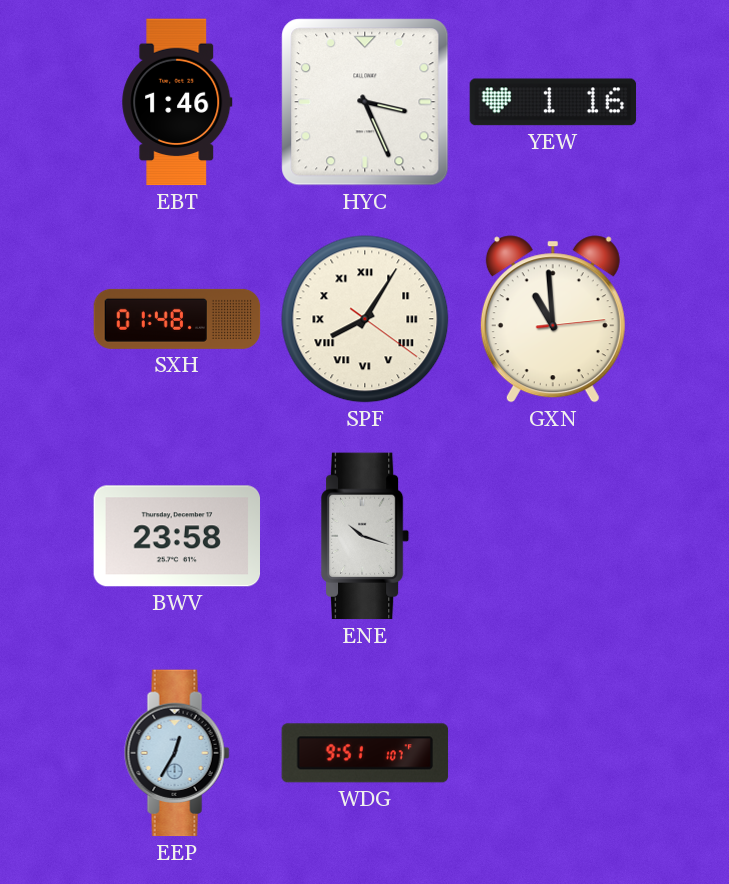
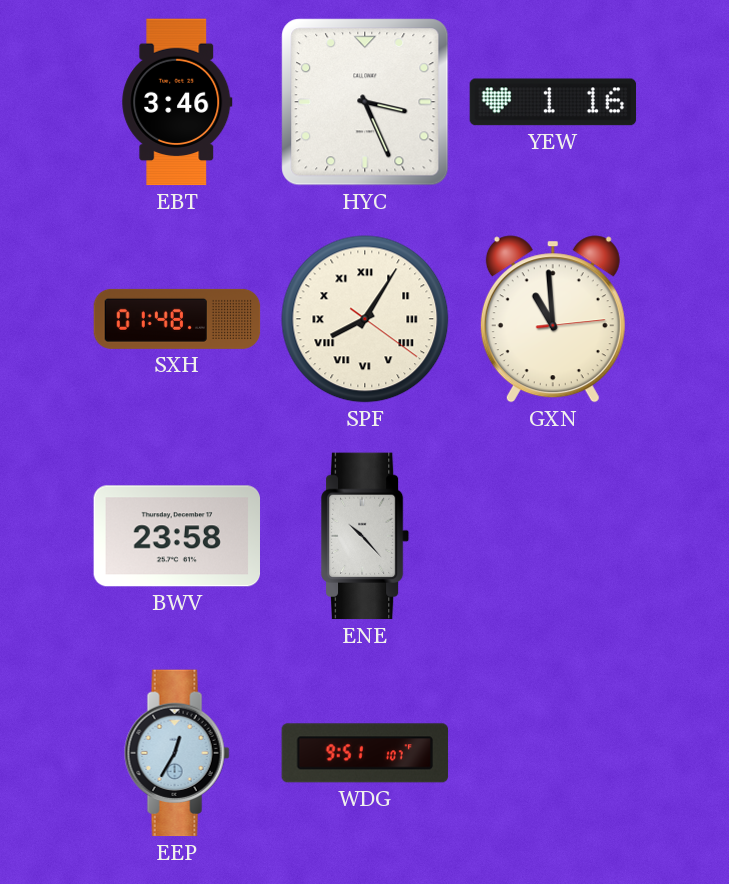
EBT: 1:46 -> 3:46 (177, 102)
ENE: 10:18 -> 10:23 (365, 536)
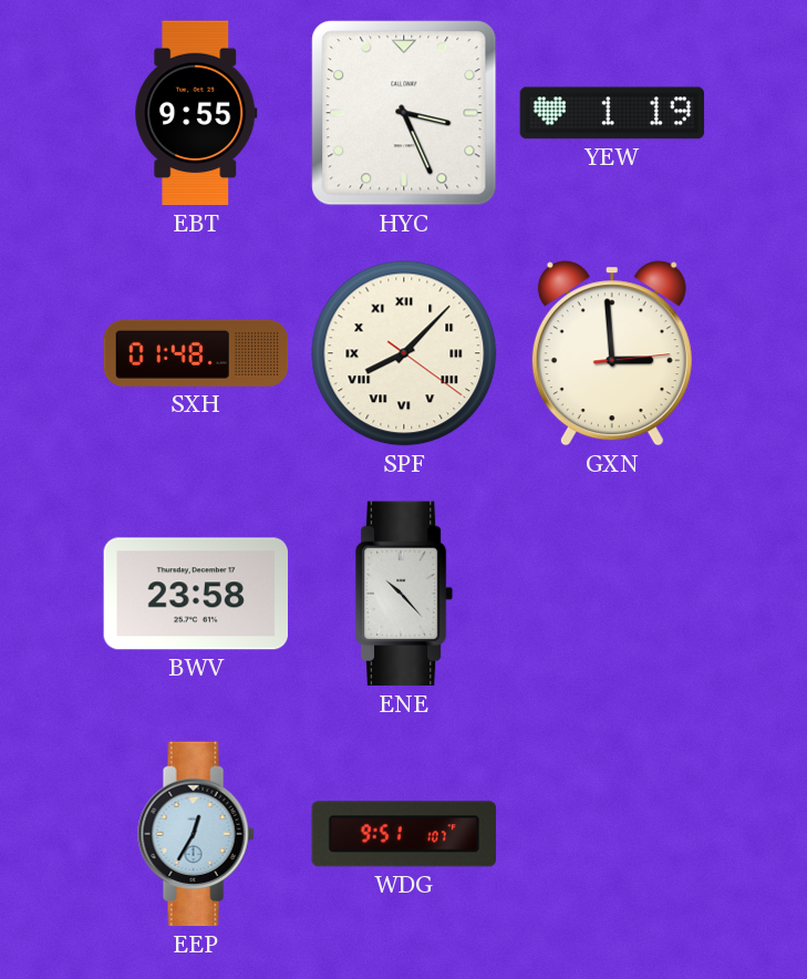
EBT: 3:46 -> 9:55 (196, 113)
YEW: 1:16 -> 1:19 (612, 113)
SPF: 8:05 -> 8:07 (404, 353)
GXN: 10:59 -> 2:59 (612, 353)
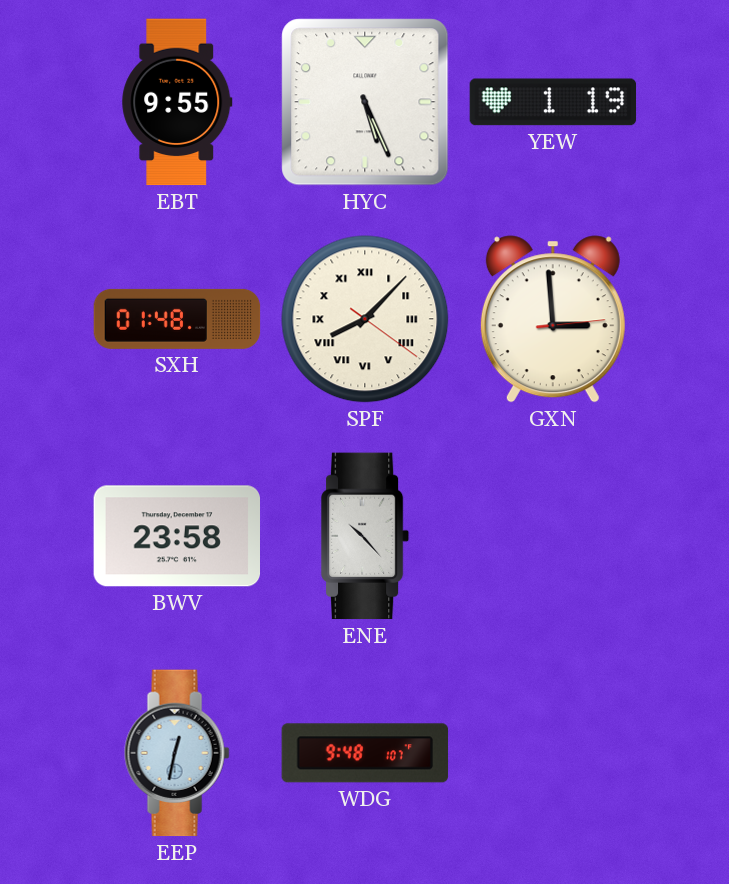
HYC: 3:26 -> 5:26 (365, 102)
EEP: 12:35 -> 12:32 (177, 753)
WDG: 9:51 -> 9:48 (365, 753)
